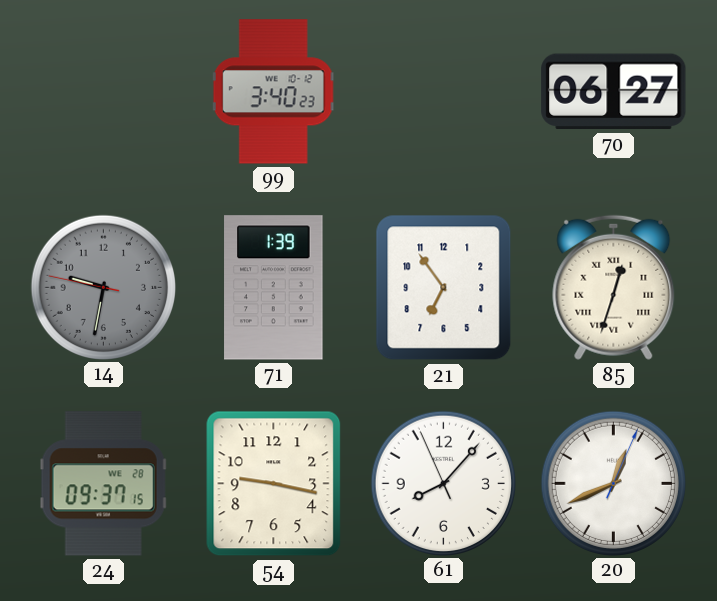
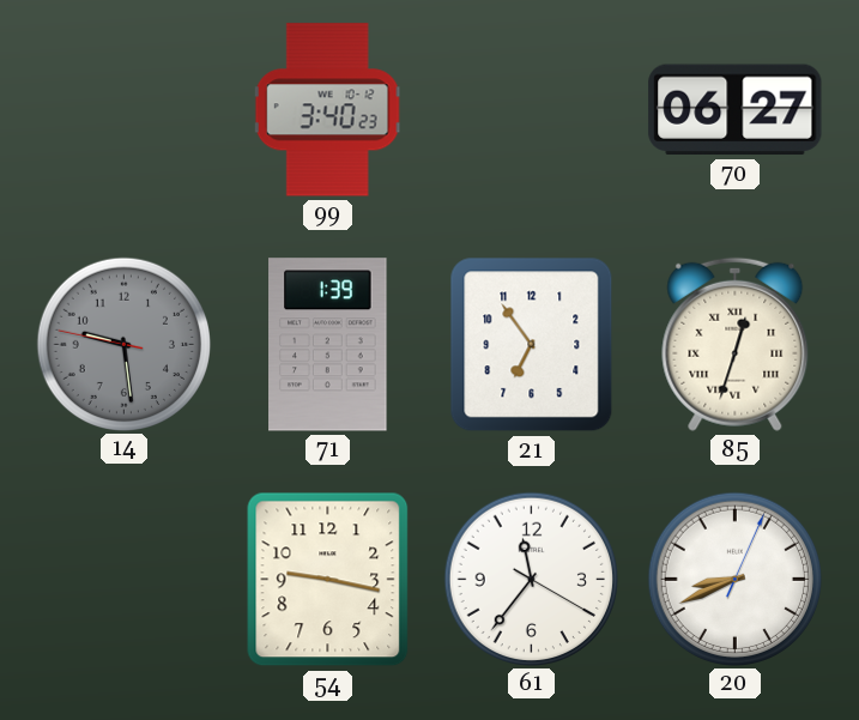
14: 9:31 -> 9:28 (123, 344)
24: 09:37 -> none (104, 484)
61: 8:06 -> 11:36 (531, 579)
20: 12:41 -> 8:41 (734, 579)
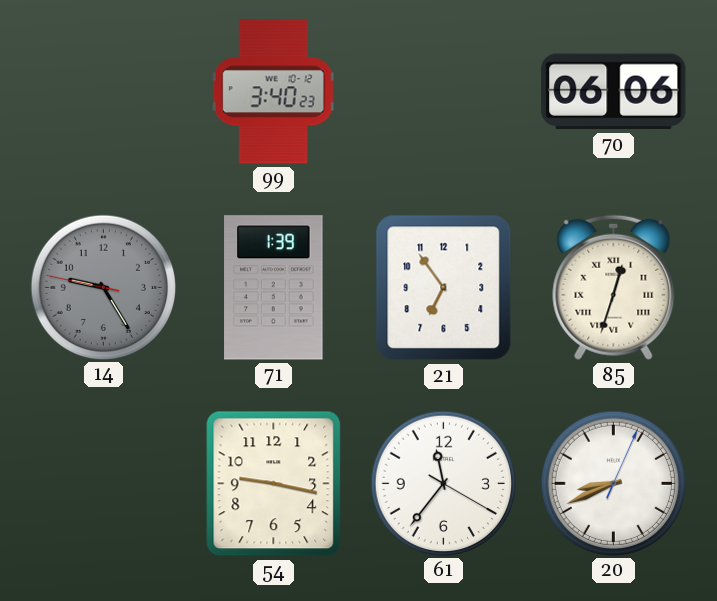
70: 06:27 -> 06:06 (614, 92)
14: 9:28 -> 9:24 (103, 287)
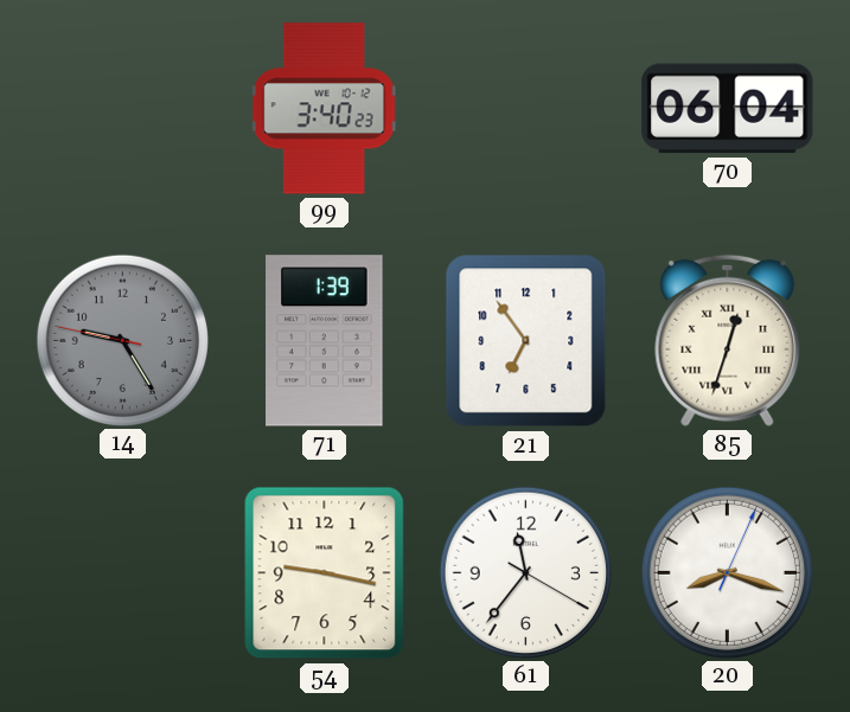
70: 06:06 -> 06:04 (728, 109)
20: 8:41 -> 8:18 (727, 572)
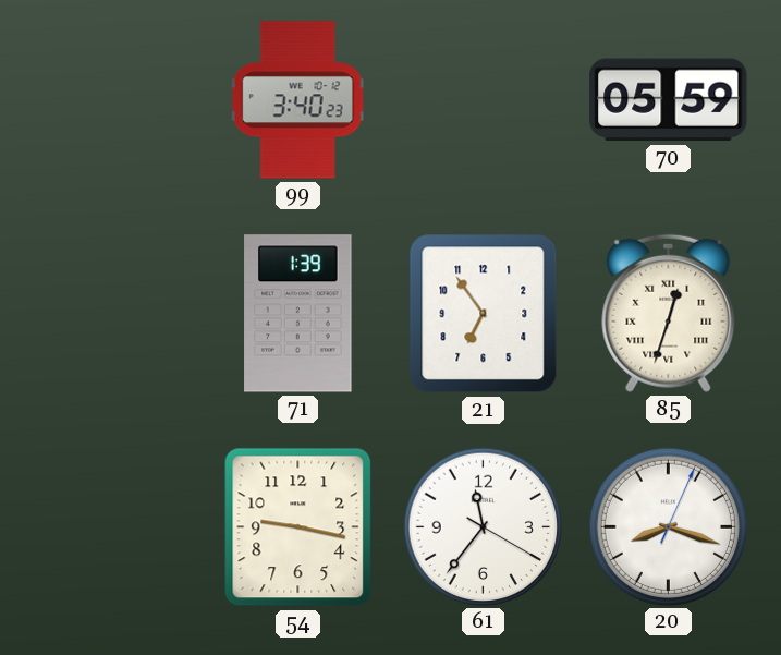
70: 06:04 -> 05:59 (669, 100)
14: 9:24 -> none (122, 340)
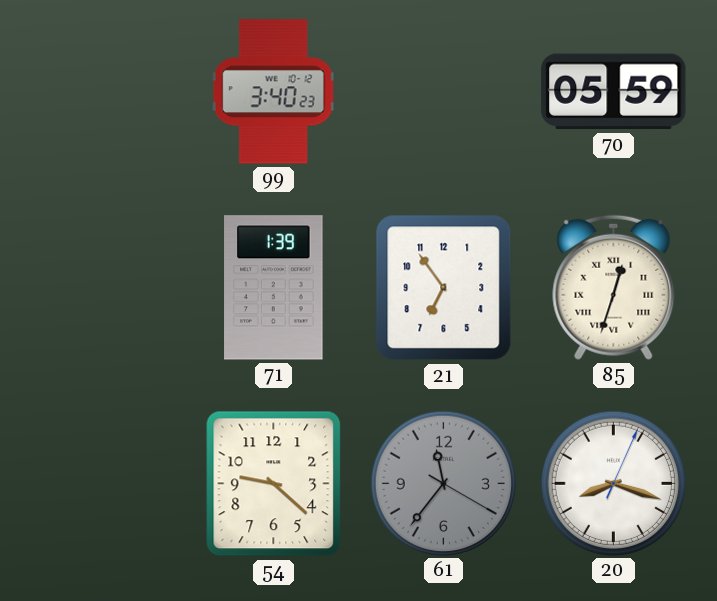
54: 9:17 -> 9:22 (274, 484)
61 dial: white -> grey (443, 483)
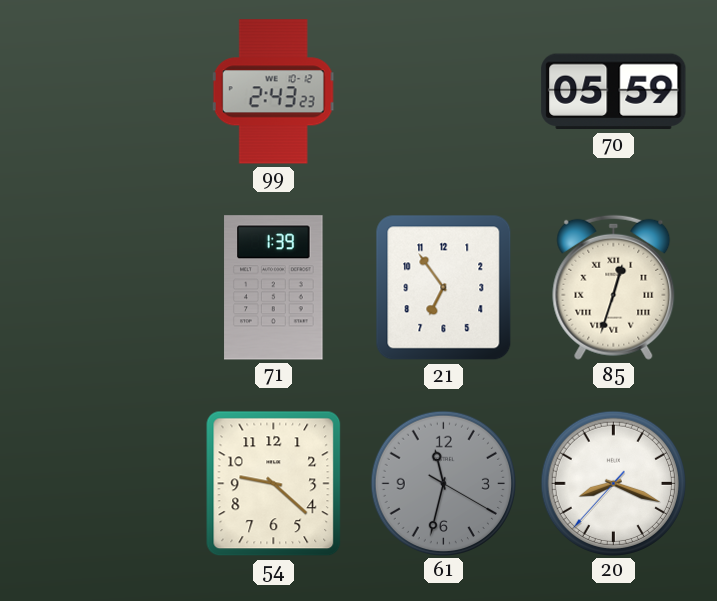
99: 3:40 -> 2:43 (274, 92)
61: 11:36 -> 11:32 (443, 483)
20: 8:18:04 -> 8:18:37 (613, 483)
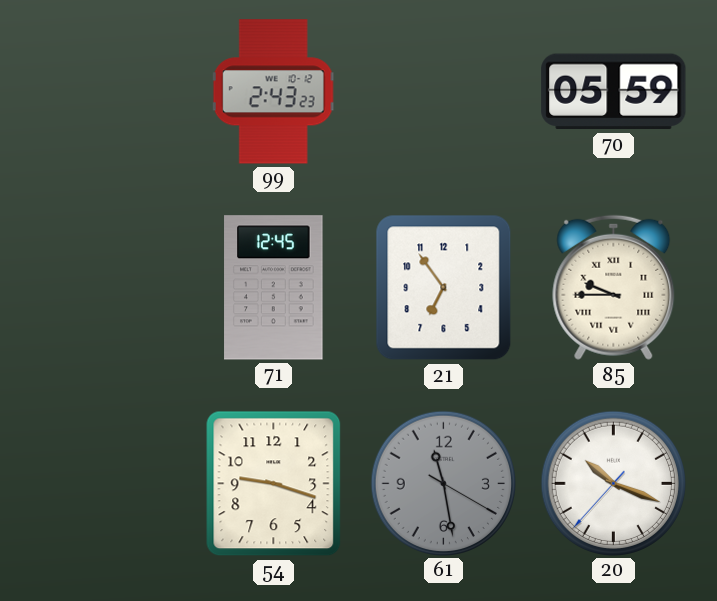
71: 1:39 -> 12:45 (274, 288)
85: 12:33 -> 9:45 (614, 287)
54: 9:22 -> 9:18 (274, 484)
61: 11:32 -> 11:28 (443, 483)
20: 8:18 -> 10:18 (613, 483)
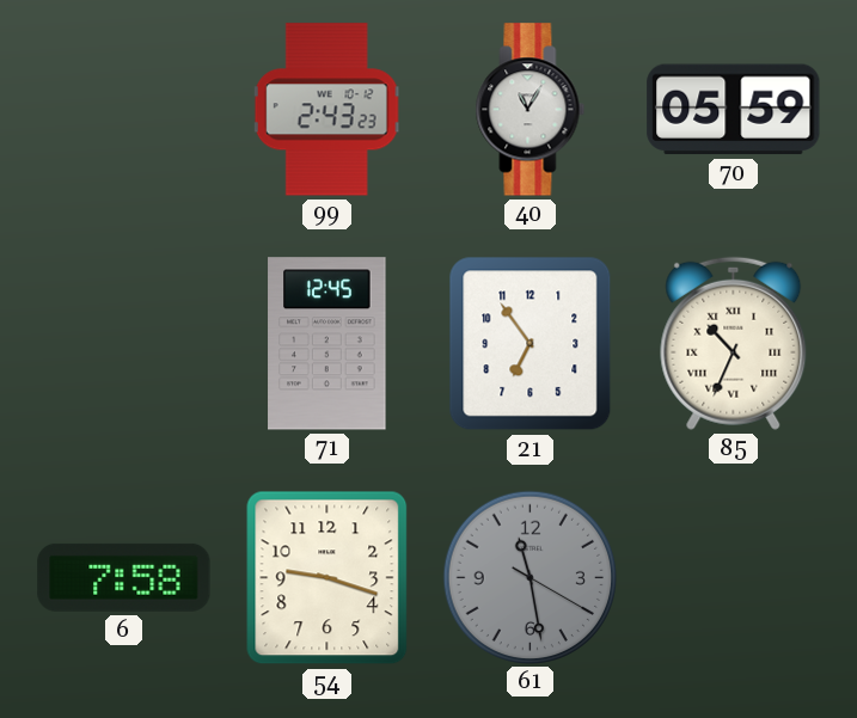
40: none -> 11:05 (531, 110)
85: 9:45 -> 10:34 (734, 343)
6: none -> 7:58 (124, 577)
20: 10:18 -> none (613, 483)
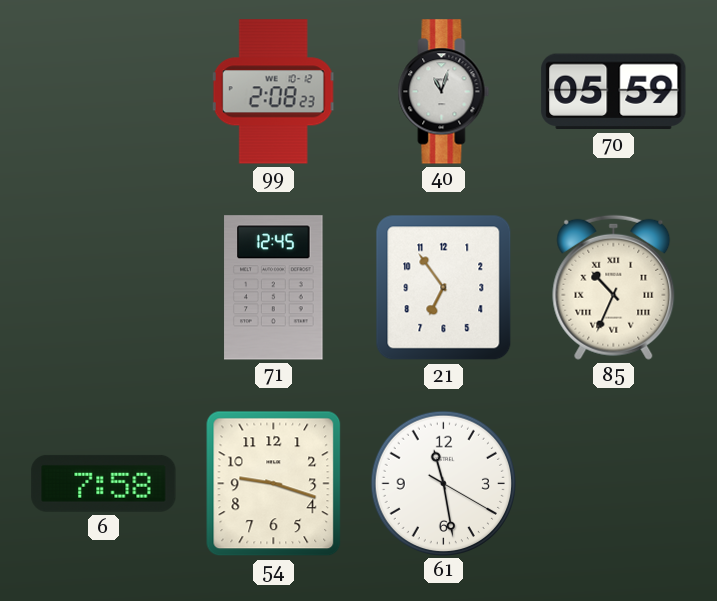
99: 2:43 -> 2:08 (274, 92)
40: 11:05 -> 11:03 (444, 92)
61 dial: grey -> white (443, 483)
